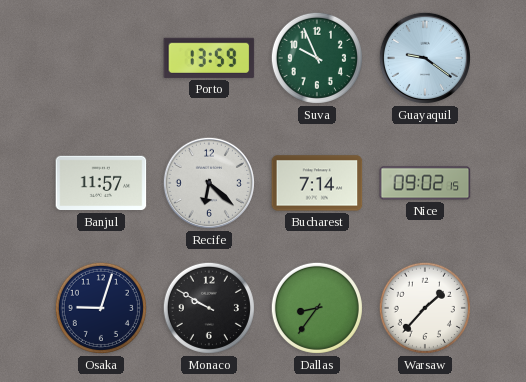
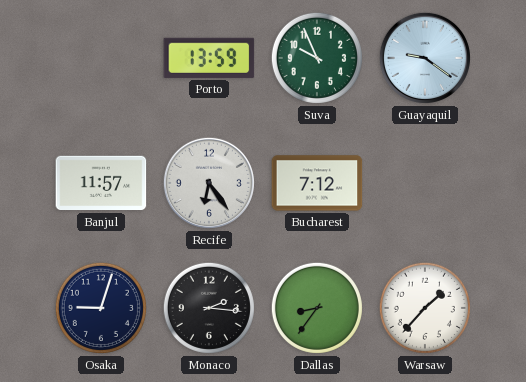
Recife: 6:22 -> 6:24 (209, 183)
Bucharest: 7:14 -> 7:12 (317, 183)
Nice: 09:02 -> none (425, 183)
Monaco: 9:50 -> 2:16 (209, 308)
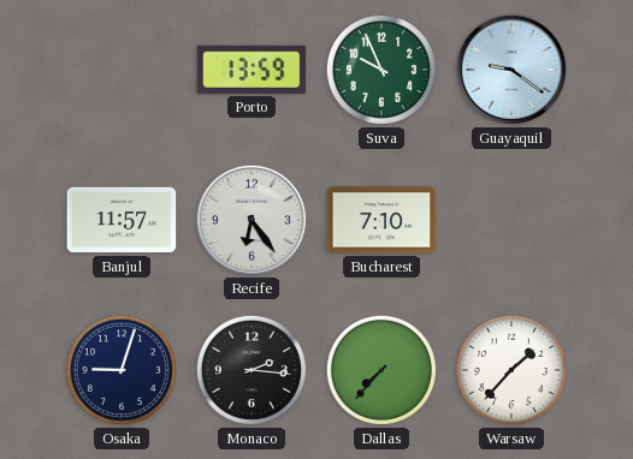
Bucharest: 7:12 -> 7:10 (381, 220)
Dallas: 8:36 -> 7:37 (381, 370)
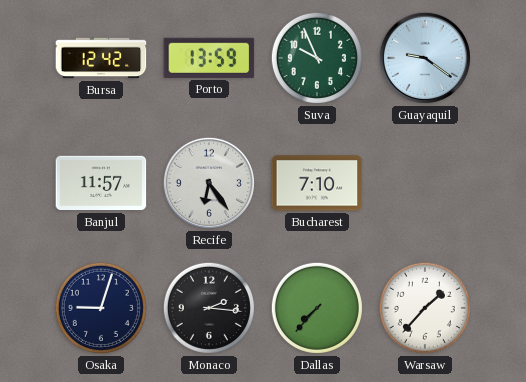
Bursa: none -> 12:42 (101, 58)
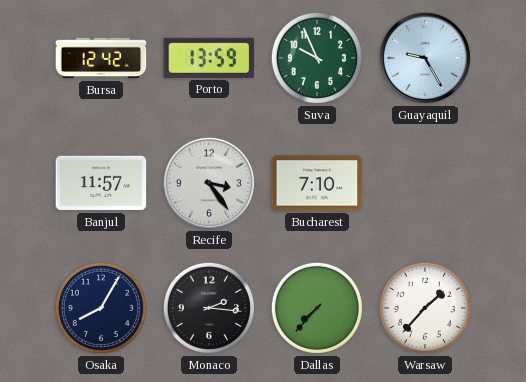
Guayaquil: 9:21 -> 9:25 (425, 58)
Recife: 6:24 -> 3:24 (209, 183)
Osaka: 9:03 -> 8:05 (101, 308)
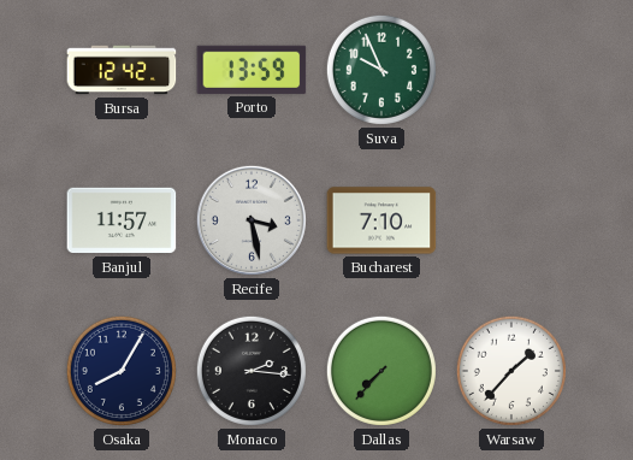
Guayaquil: 9:25 -> none (425, 58)
Recife: 3:24 -> 3:28 (252, 220)
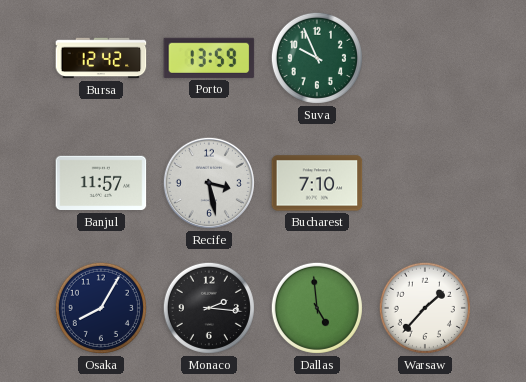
Dallas: 7:37 -> 4:59 (317, 308)
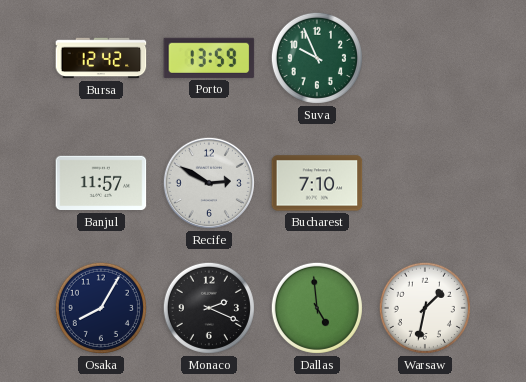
Recife: 3:28 -> 2:50 (209, 183)
Monaco: 2:16 -> 2:19 (209, 308)
Warsaw: 1:37 -> 1:32 (425, 308)
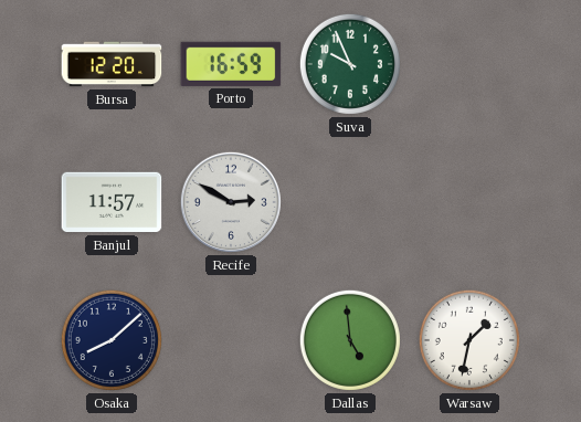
Bursa: 12:42 -> 12:20 (112, 64)
Porto: 13:59 -> 16:59 (231, 64)
Bucharest: 7:10 -> none (317, 183)
Osaka: 8:05 -> 8:08 (112, 340)
Monaco: 2:19 -> none (209, 308)
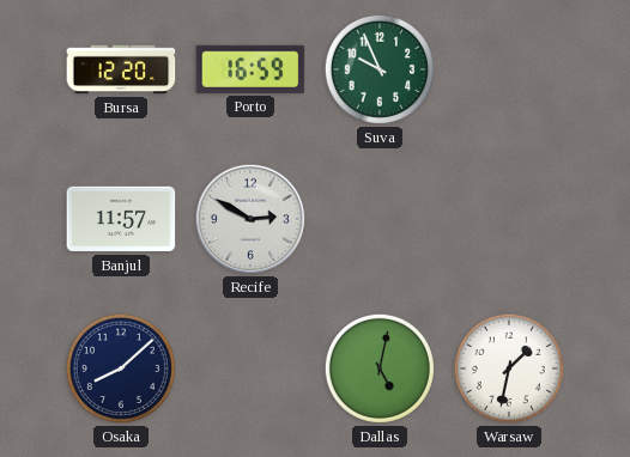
Dallas: 4:59 -> 5:02 (380, 368)
